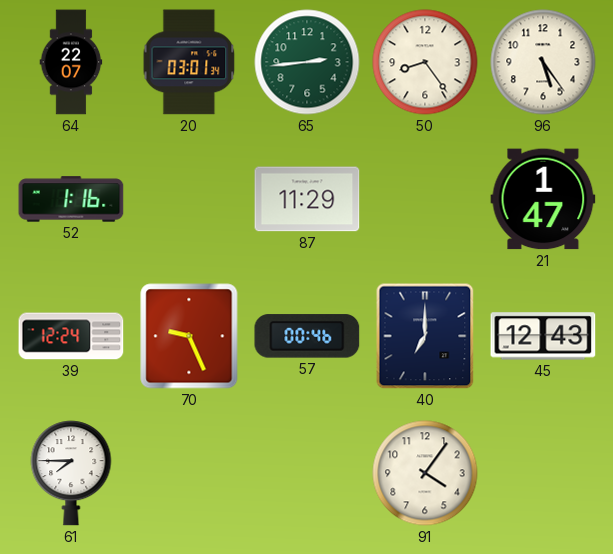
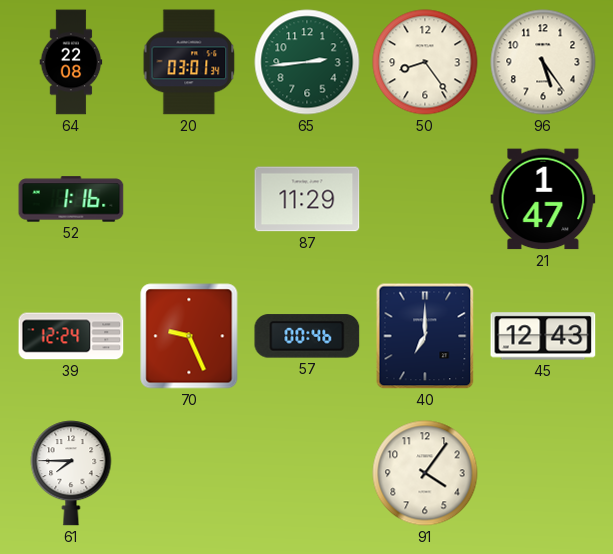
64: 22:07 -> 22:08 (71, 62)
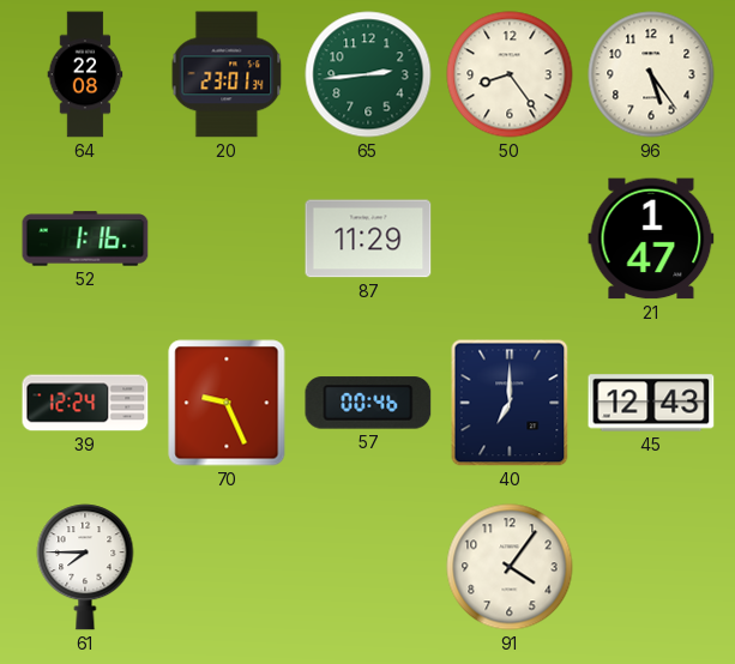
20: 03:01 -> 23:01 (227, 74)
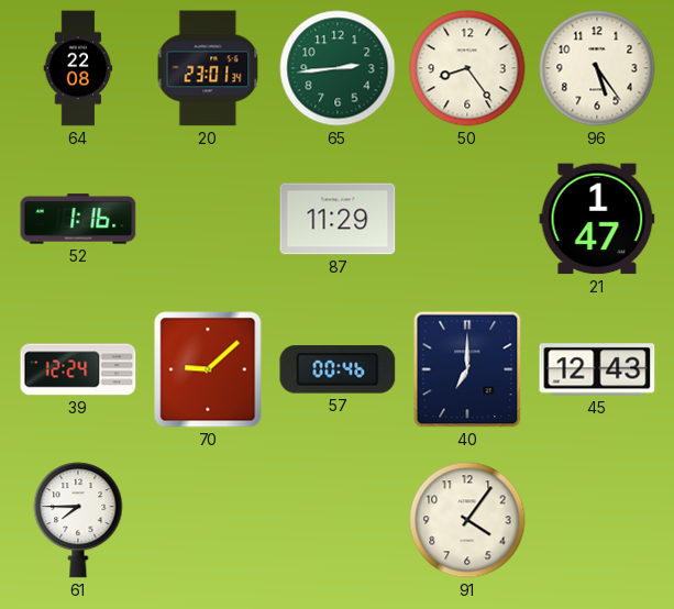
70: 9:26 -> 9:08 (208, 369)
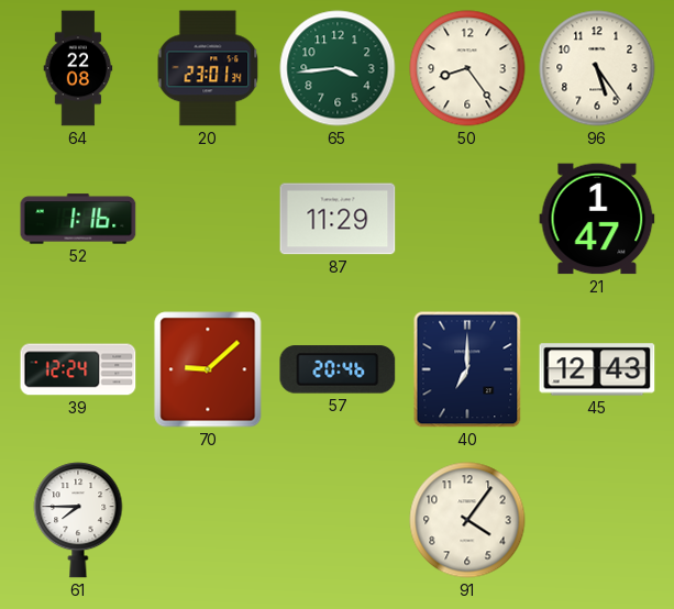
65: 2:44 -> 3:44 (338, 68)
57: 00:46 -> 20:46 (338, 369)
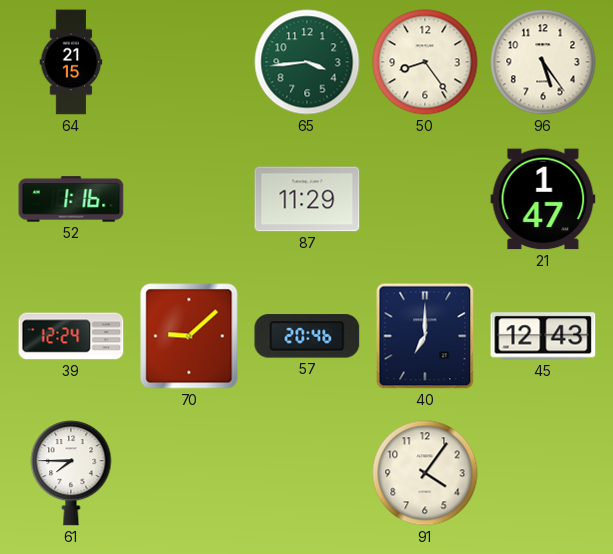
64: 22:08 -> 21:15 (71, 62)
20: 23:01 -> none (208, 68)
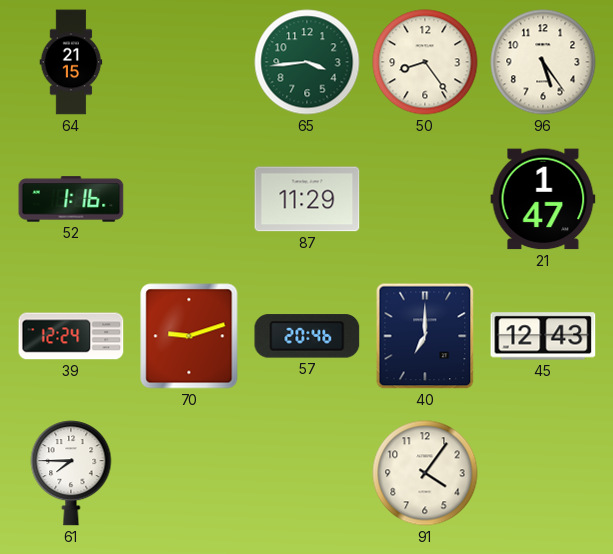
70: 9:08 -> 9:12 (189, 336)
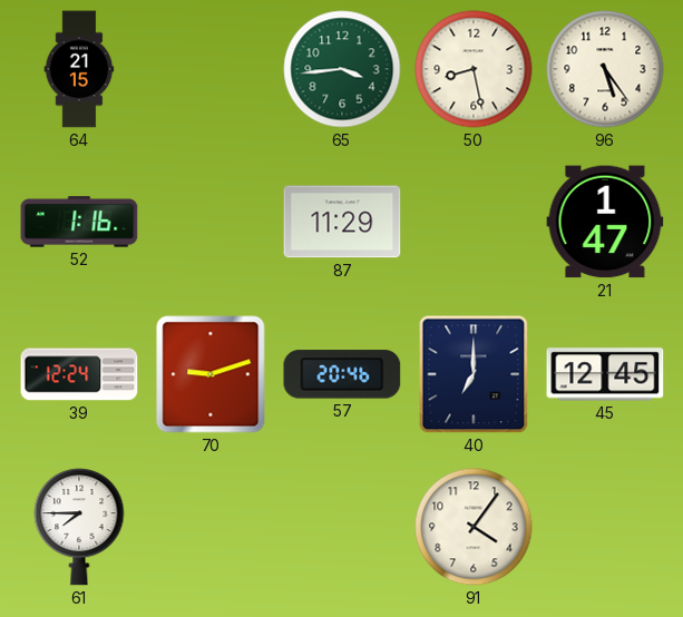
50: 8:24 -> 8:28 (474, 69)
45: 12:43 -> 12:45 (605, 374)
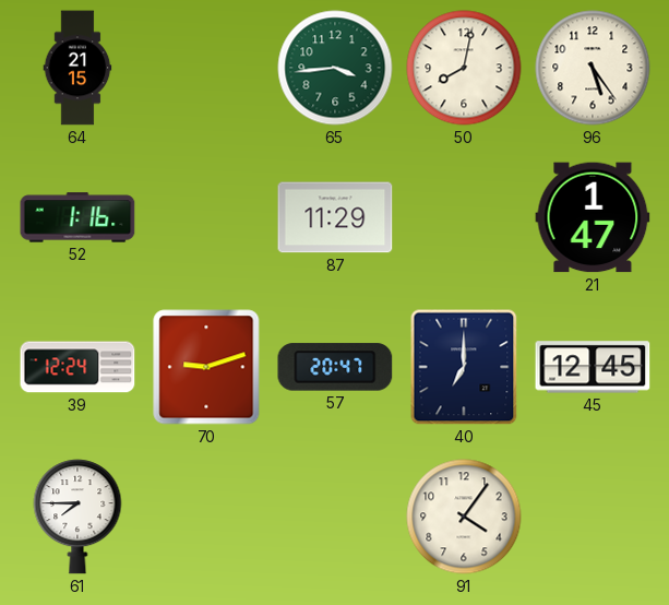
50: 8:28 -> 8:02 (464, 68)
57: 20:46 -> 20:47 (335, 367)
